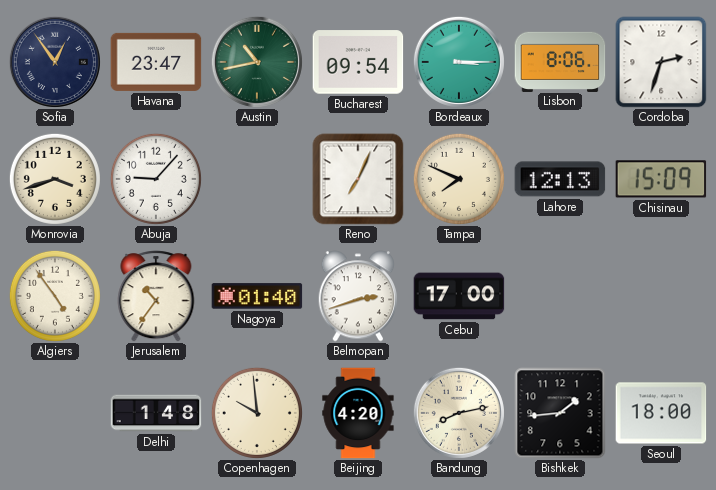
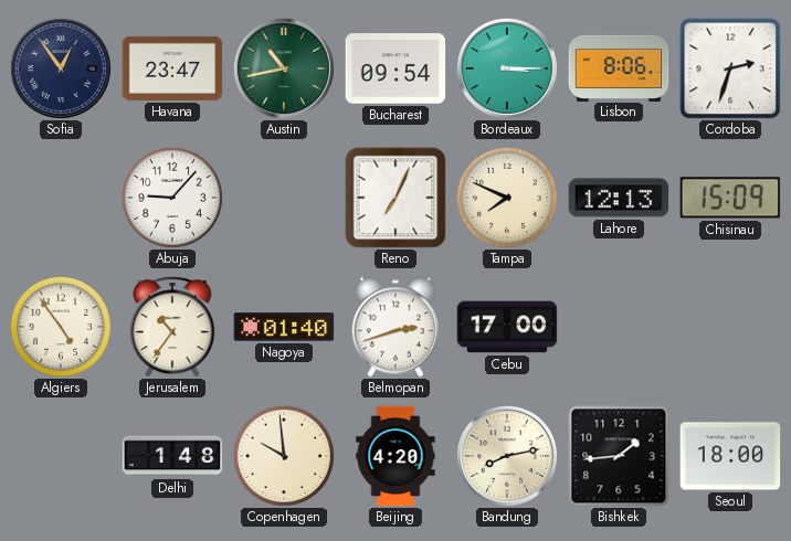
Monrovia: 3:42 -> none (55, 179)
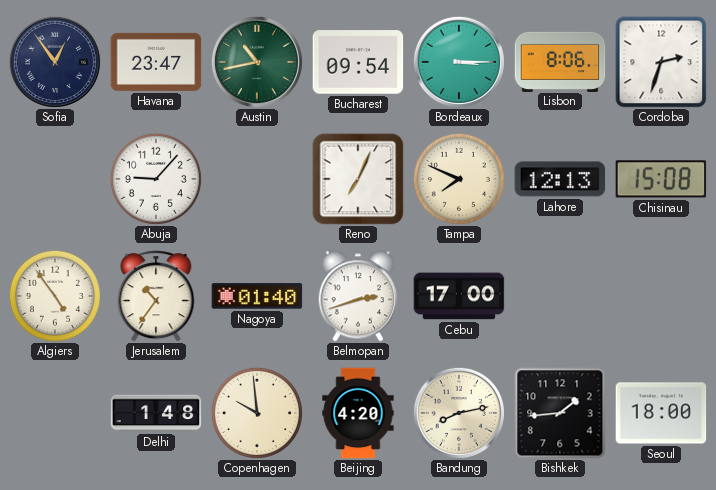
Chisinau: 15:09 -> 15:08 (661, 179)
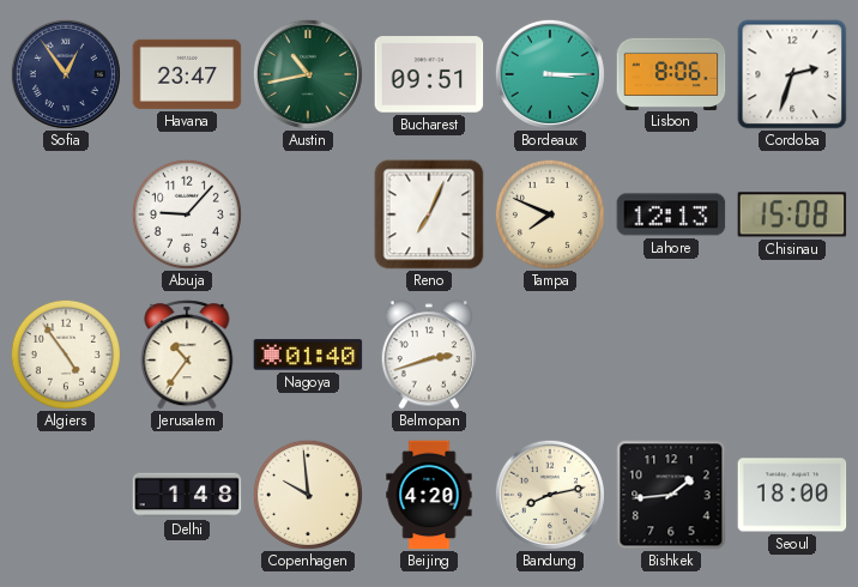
Bucharest: 09:54 -> 09:51 (429, 74)
Cebu: 17:00 -> none (459, 296)
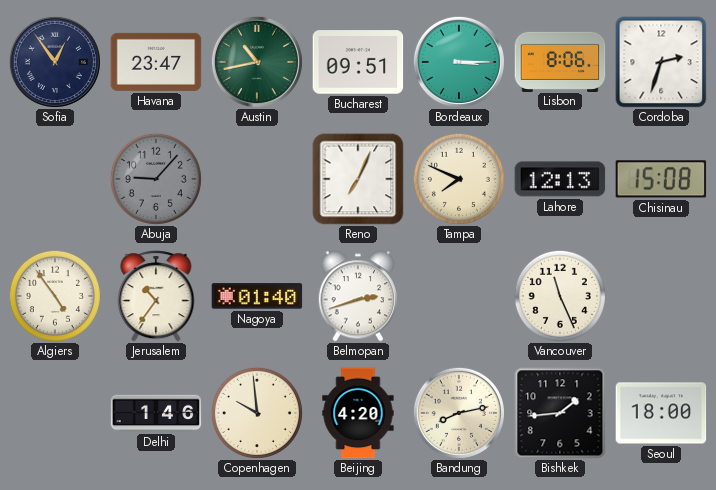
Abuja dial: white -> grey (156, 179)
Vancouver: none -> 11:26 (560, 296)
Delhi: 1:48 -> 1:46 (156, 413)
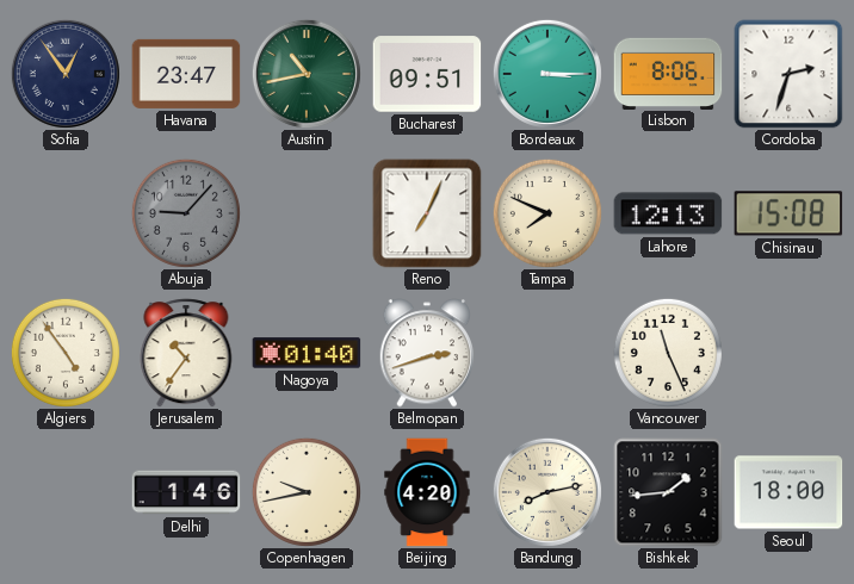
Copenhagen: 9:59 -> 9:43 (307, 492)
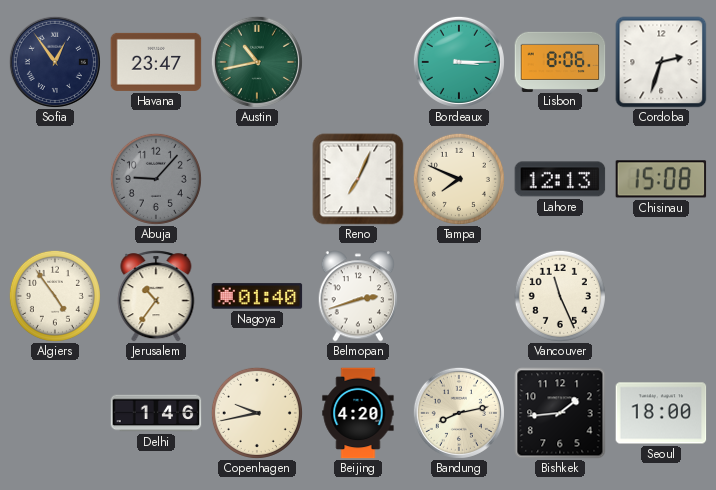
Bucharest: 09:51 -> none (427, 74)
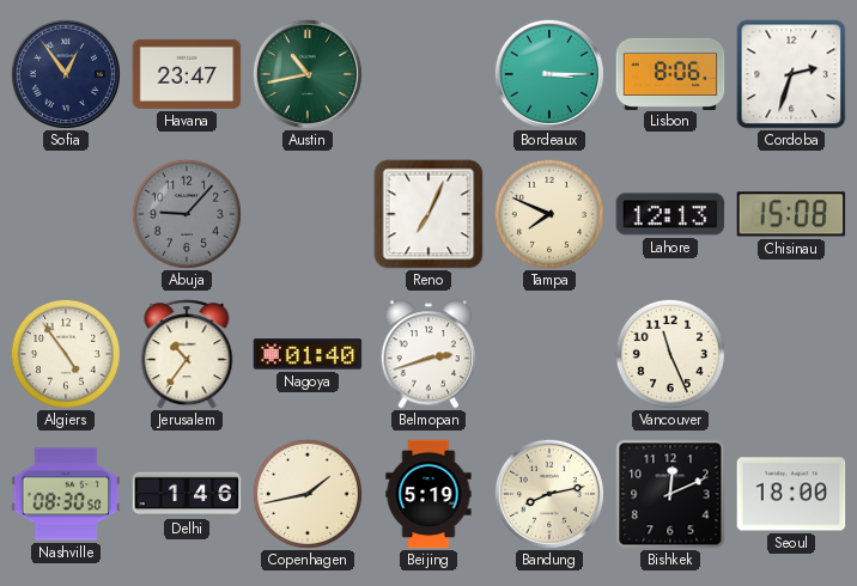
Nashville: none -> 08:30 (66, 494)
Copenhagen: 9:43 -> 1:43 (308, 494)
Beijing: 4:20 -> 5:19 (428, 494)
Bishkek: 1:44 -> 12:11 (670, 494)
